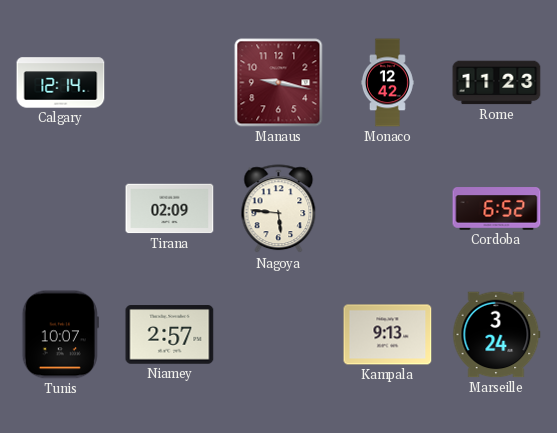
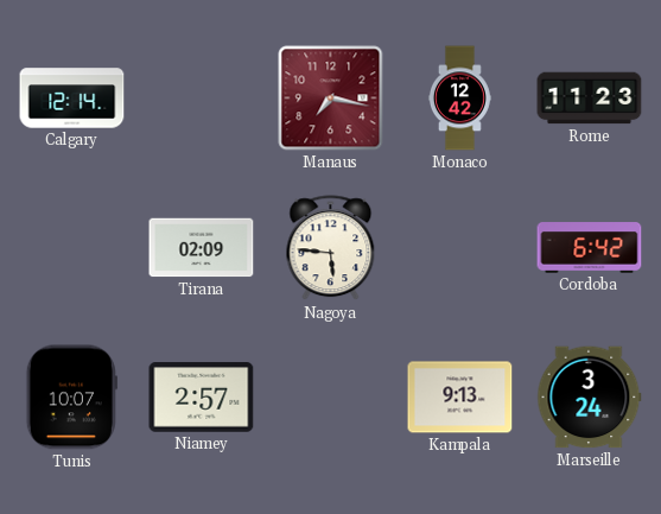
Manaus: 9:17 -> 7:17 (331, 99)
Cordoba: 6:52 -> 6:42 (590, 248)
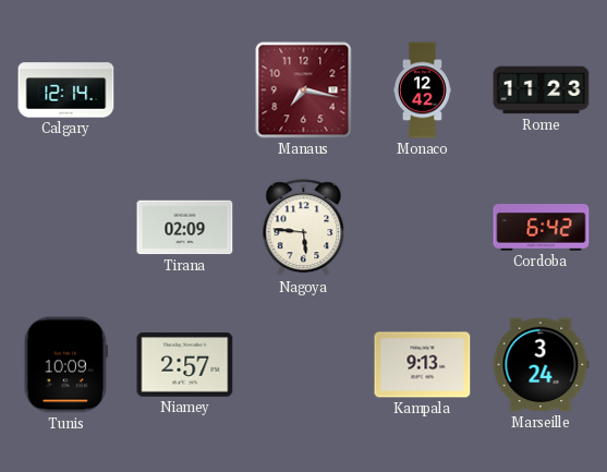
Tunis: 10:07 -> 10:09 (65, 365)
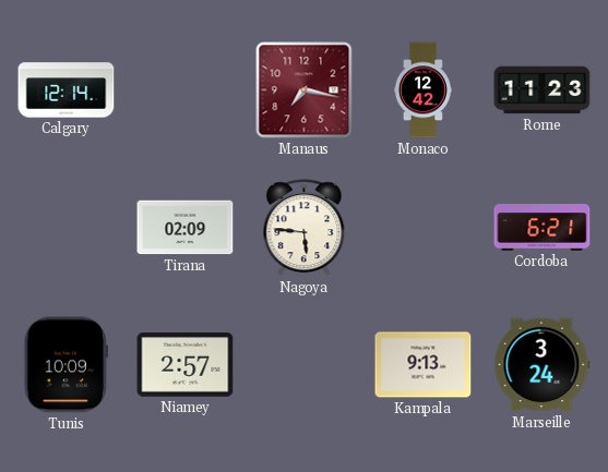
Cordoba: 6:42 -> 6:21 (543, 228)
